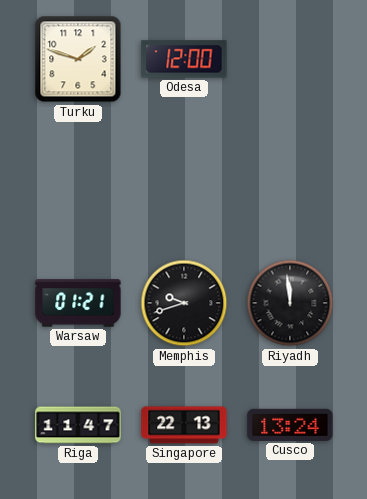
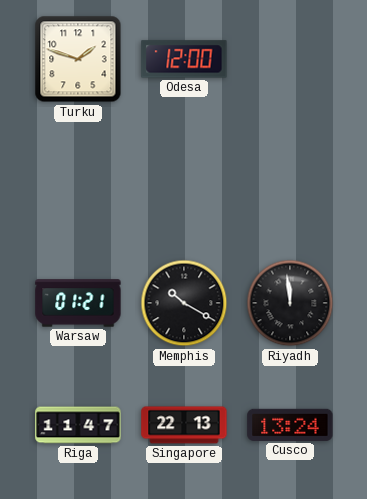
Memphis: 9:42 -> 10:20 (184, 303)
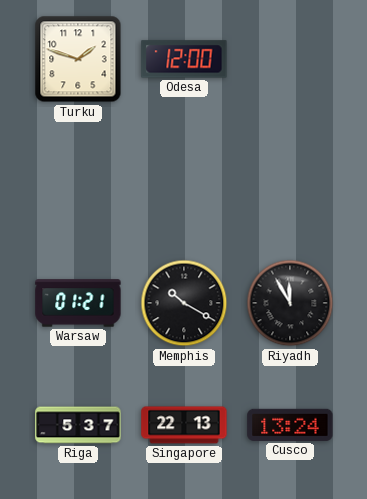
Riyadh: 11:59 -> 11:55 (290, 303)
Riga: 11:47 -> 5:37 (78, 425)
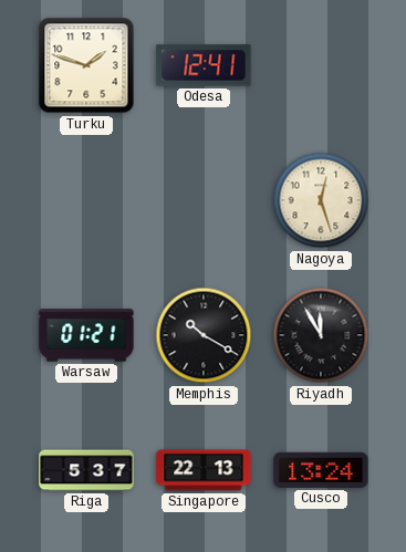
Odesa: 12:00 -> 12:41 (204, 65)
Nagoya: none -> 12:27 (321, 200)
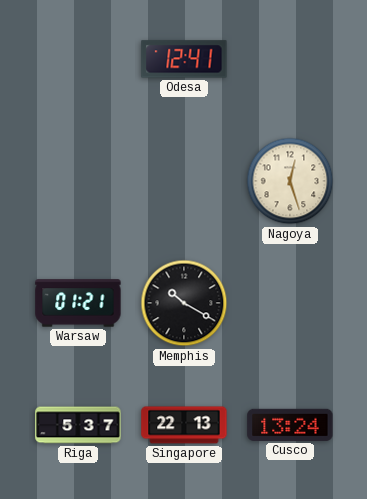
Turku: 1:48 -> none (86, 65)
Riyadh: 11:55 -> none (321, 335)
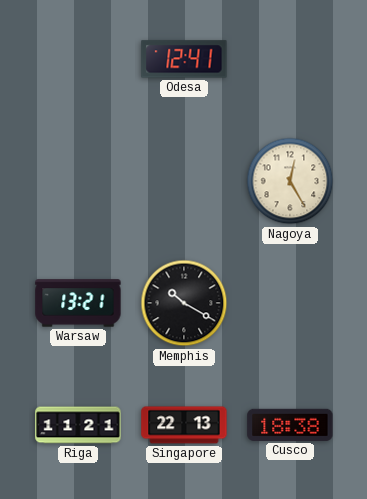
Nagoya: 12:27 -> 12:25 (290, 181)
Warsaw: 01:21 -> 13:21 (78, 303)
Riga: 5:37 -> 11:21 (78, 425)
Cusco: 13:24 -> 18:38 (290, 425)
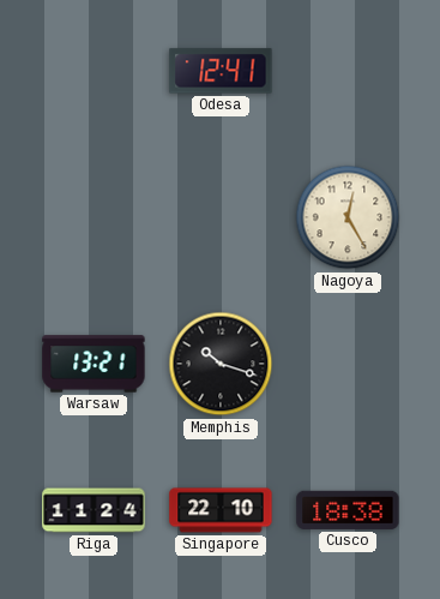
Memphis: 10:20 -> 10:18 (221, 364)
Riga: 11:21 -> 11:24 (94, 510)
Singapore: 22:13 -> 22:10 (221, 510)
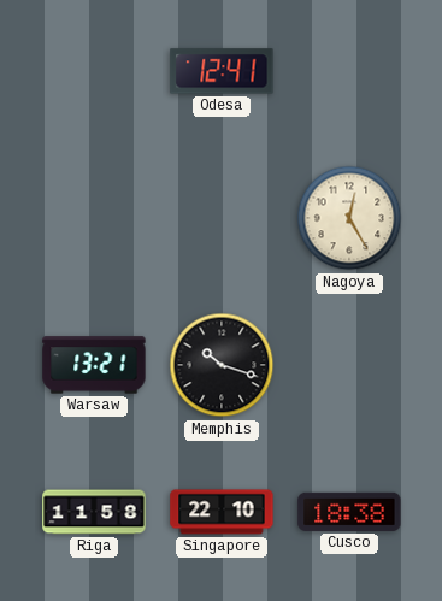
Riga: 11:24 -> 11:58 (94, 512)
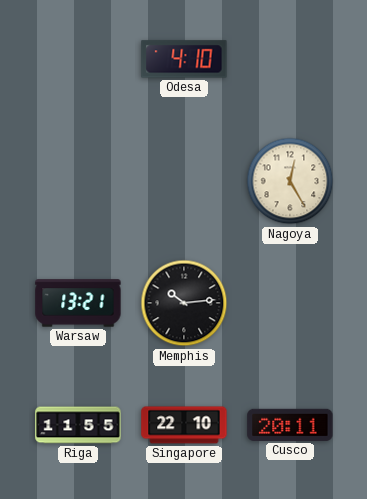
Odesa: 12:41 -> 4:10 (184, 59)
Memphis: 10:18 -> 10:14 (184, 303)
Riga: 11:58 -> 11:55 (78, 425)
Cusco: 18:38 -> 20:11 (290, 425)
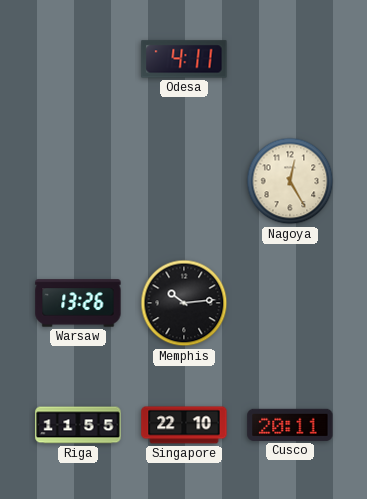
Odesa: 4:10 -> 4:11 (184, 59)
Warsaw: 13:21 -> 13:26 (78, 303)
